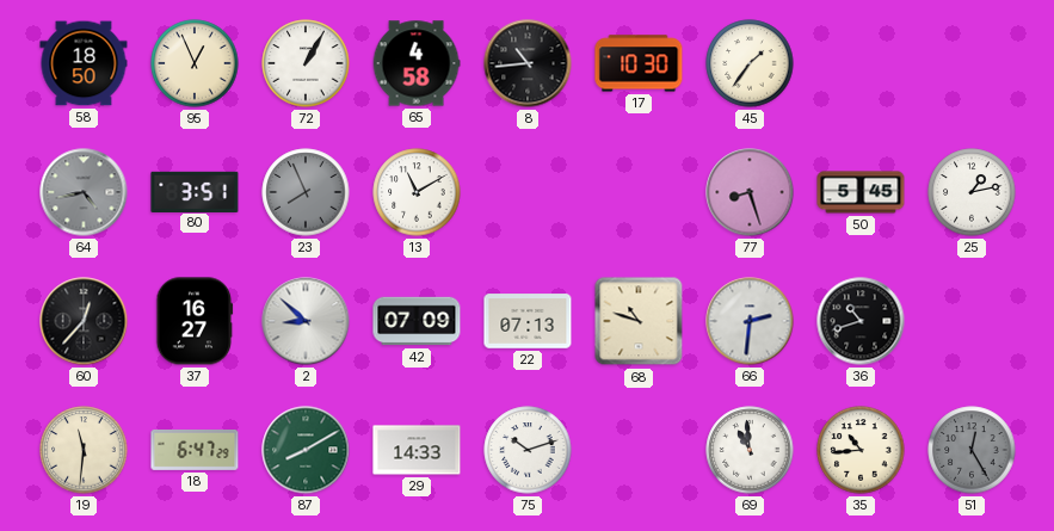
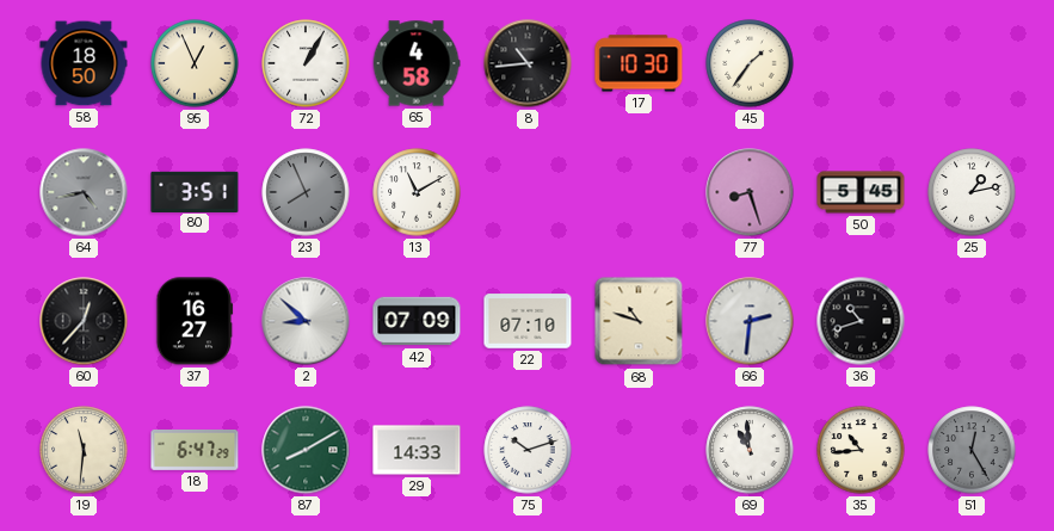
22: 07:13 -> 07:10 (528, 321)
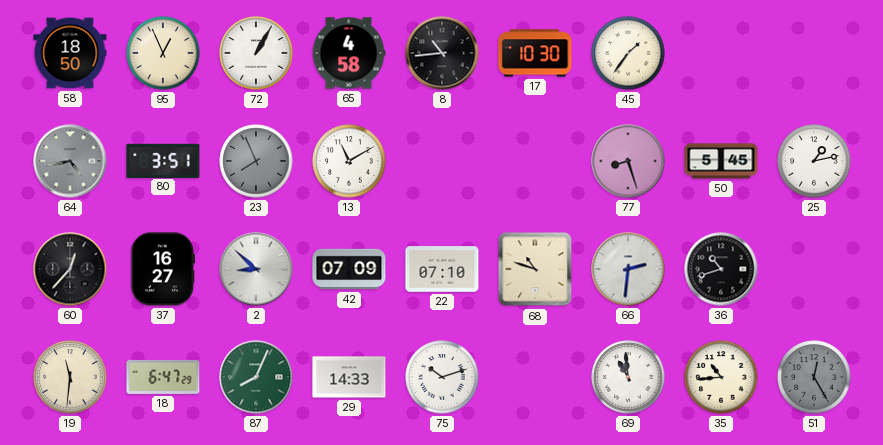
87: 8:10 -> 8:04 (256, 377)
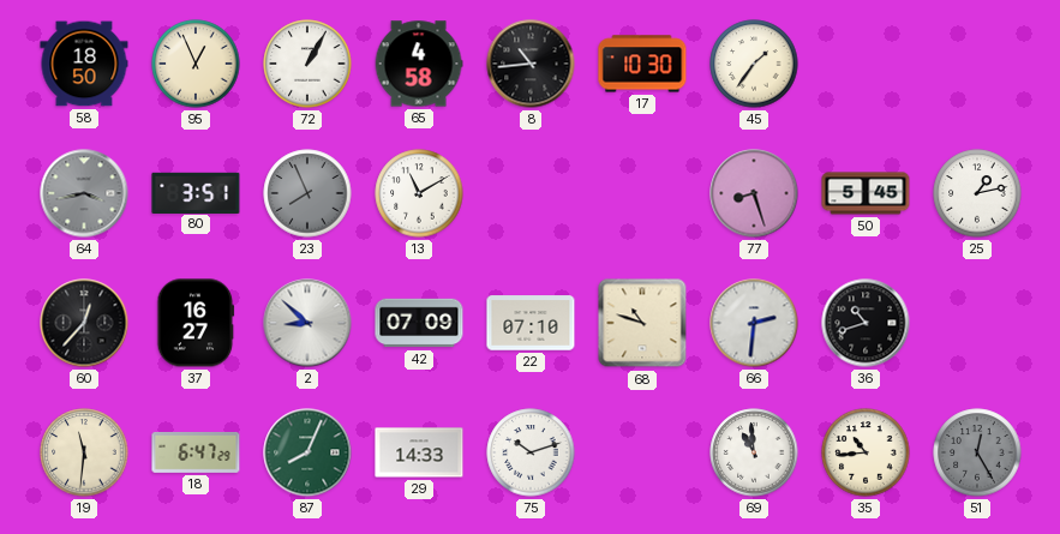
64: 4:43 -> 3:43 (84, 193)
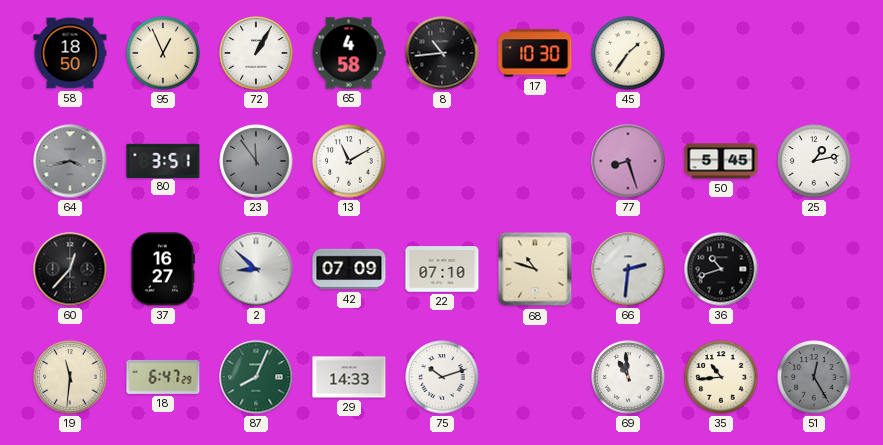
23: 7:56 -> 11:54 (256, 161)
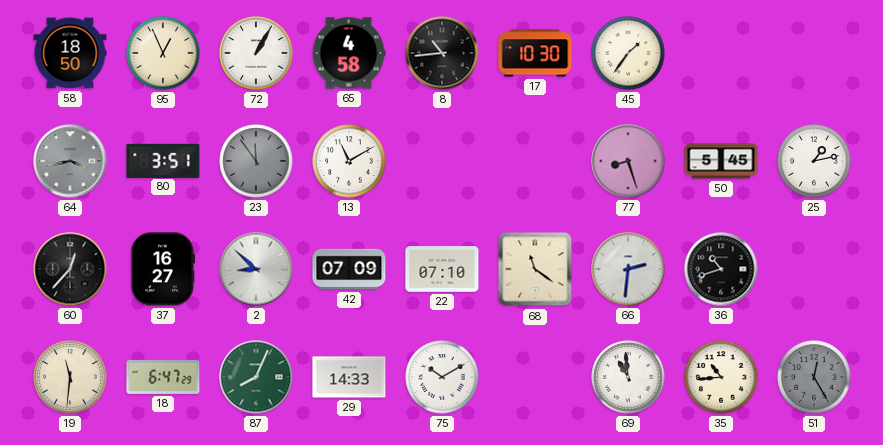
68: 10:48 -> 11:21 (535, 269)
75: 10:12 -> 10:10 (442, 377)
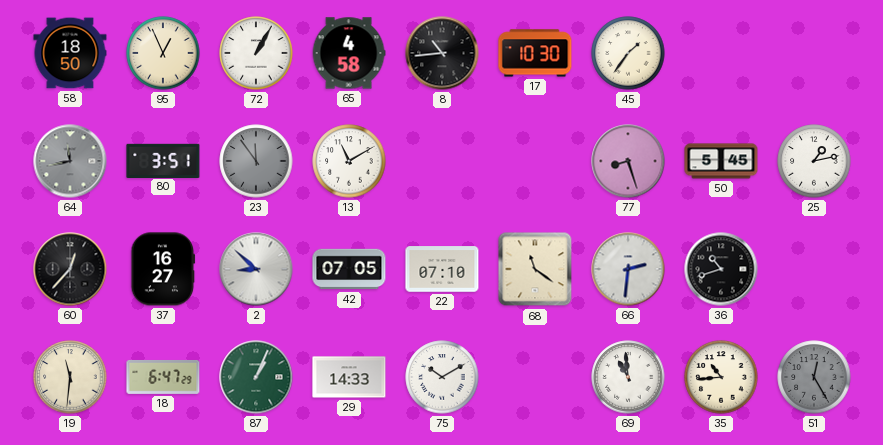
64: 3:43 -> 11:43 (70, 161)
42: 07:09 -> 07:05 (349, 269)
87: 8:04 -> 1:04 (256, 377)
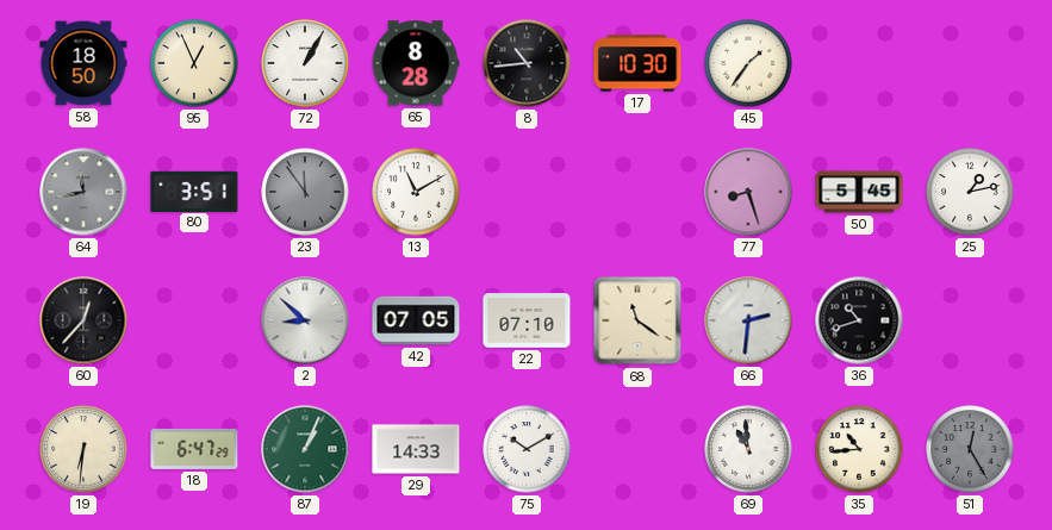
65: 4:58 -> 8:28 (416, 63)
37: 16:27 -> none (163, 269)
19: 11:31 -> 6:31 (83, 449)
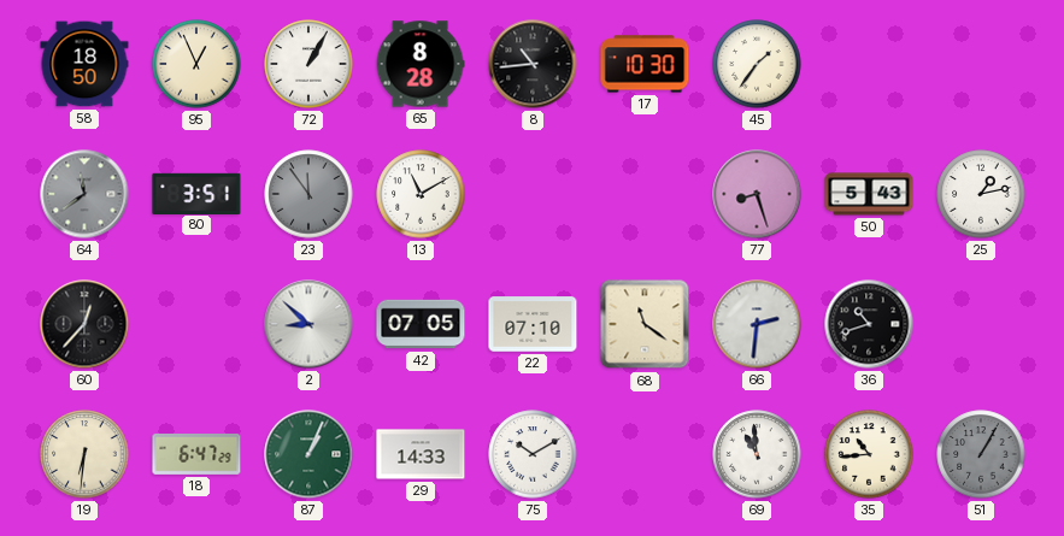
64: 11:43 -> 11:39 (84, 194)
50: 5:45 -> 5:43 (869, 194)
51: 12:25 -> 1:05 (981, 454)
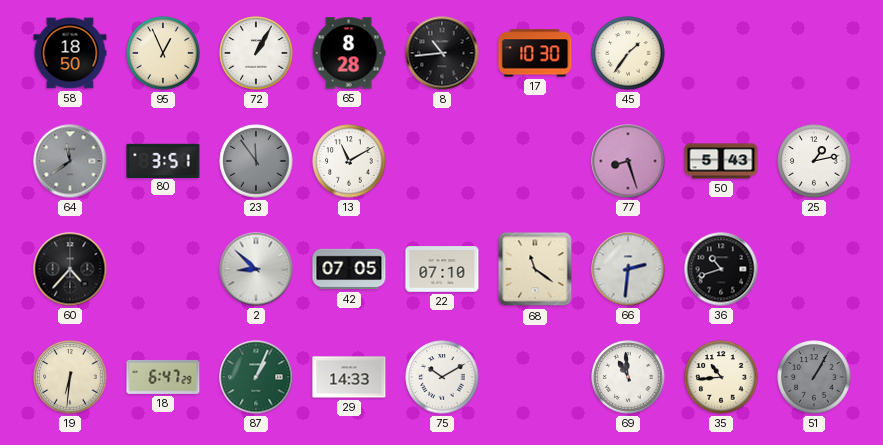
60: 12:37 -> 4:37 (70, 269)
